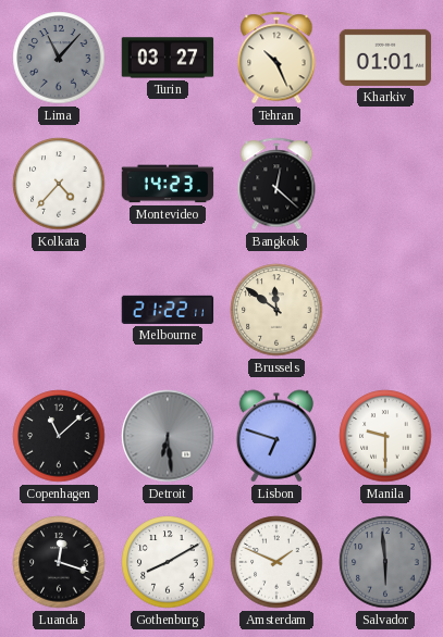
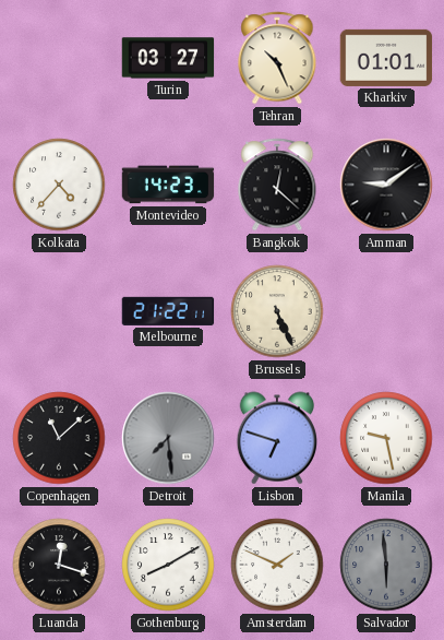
Lima: 11:07 -> none (59, 58)
Amman: none -> 9:09 (386, 185)
Brussels: 11:51 -> 5:26 (277, 311)
Detroit: 6:29 -> 7:29 (168, 438)
Manila: 9:30 -> 9:28 (386, 438)
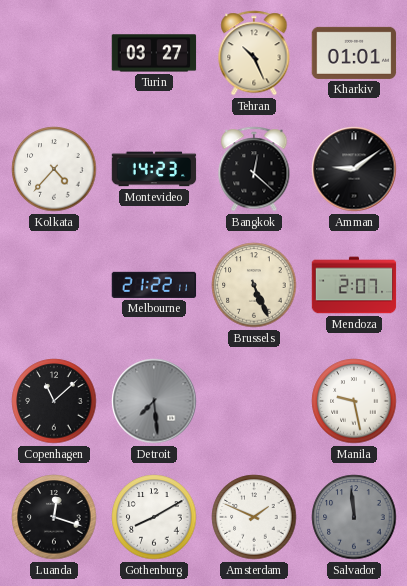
Mendoza: none -> 2:07 (354, 285)
Lisbon: 6:48 -> none (277, 438)
Salvador: 5:59 -> 11:59 (354, 517)
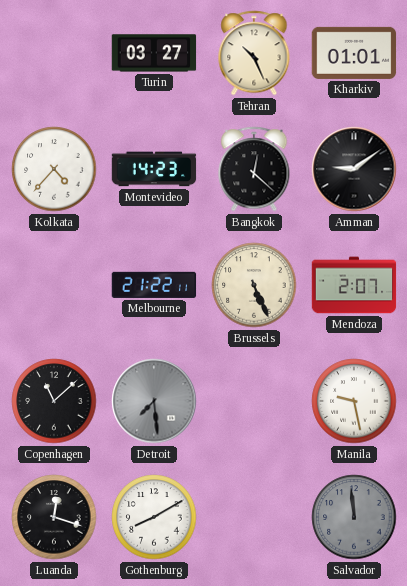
Amsterdam: 1:49 -> none (254, 517)
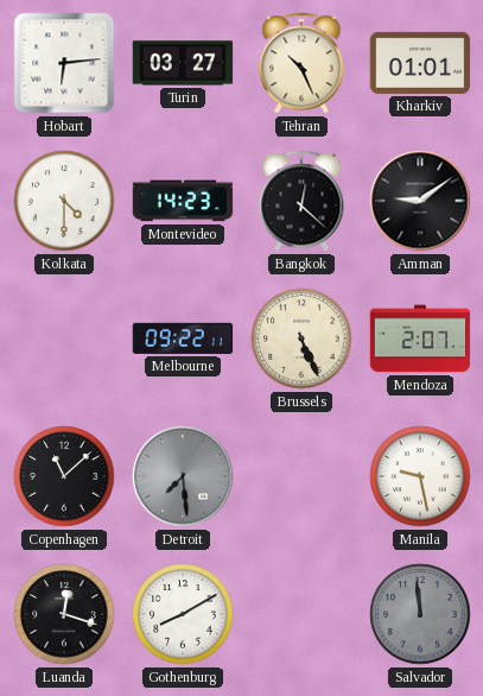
Hobart: none -> 6:14 (64, 63)
Kolkata: 4:37 -> 4:30 (64, 201)
Melbourne: 21:22 -> 09:22 (183, 338)
